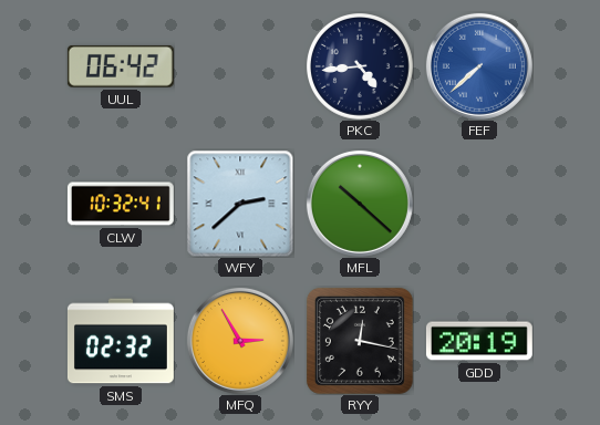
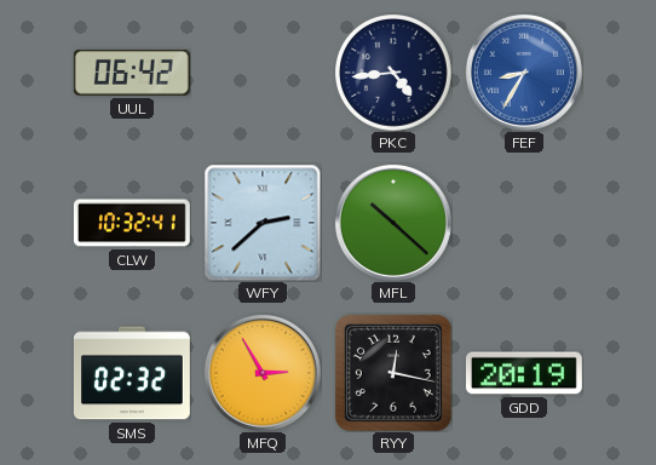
FEF: 7:38 -> 8:35 (524, 73)
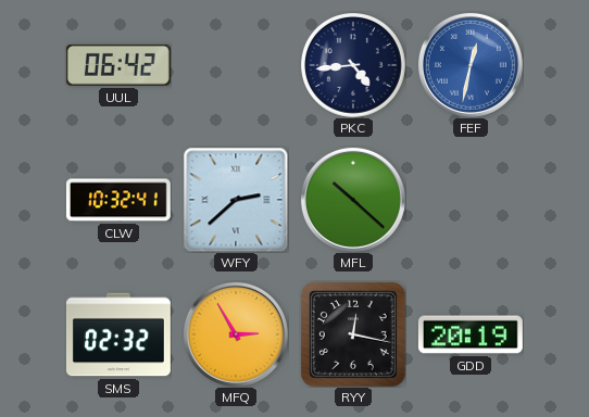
FEF: 8:35 -> 12:32 (471, 65)
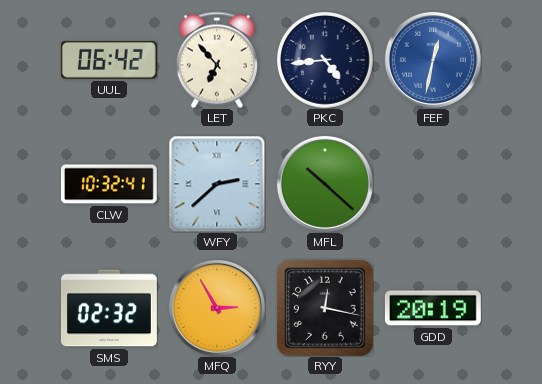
LET: none -> 6:53 (217, 60)
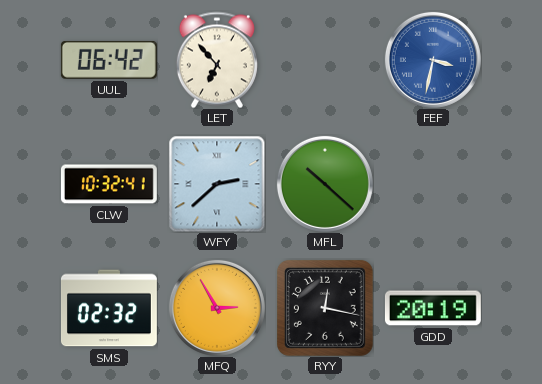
PKC: 4:44 -> none (325, 60)
FEF: 12:32 -> 3:32 (433, 60)
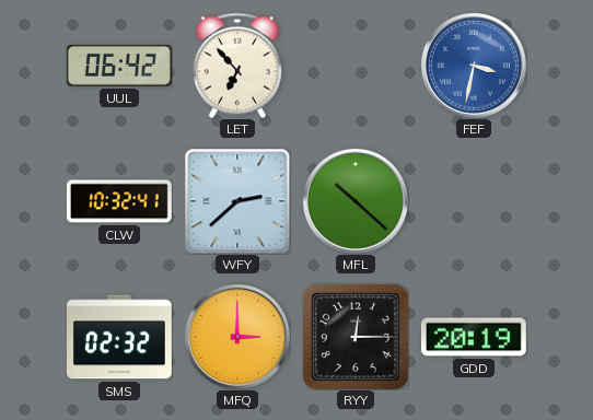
MFQ: 2:55 -> 3:00 (237, 337)
RYY: 12:17 -> 12:15 (356, 337)
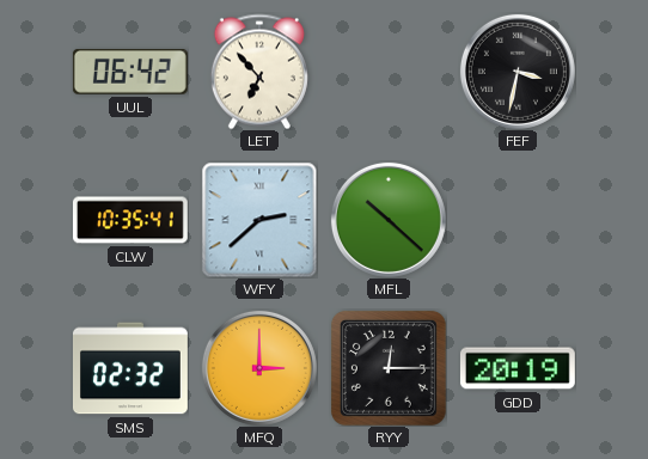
FEF dial: blue -> black (518, 72)
CLW: 10:32 -> 10:35 (130, 220)
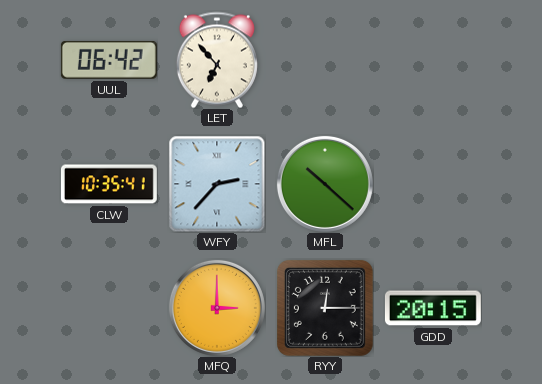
FEF: 3:32 -> none (518, 72)
WFY: 2:38 -> 2:37 (217, 184)
SMS: 02:32 -> none (130, 368)
GDD: 20:19 -> 20:15 (433, 308)
